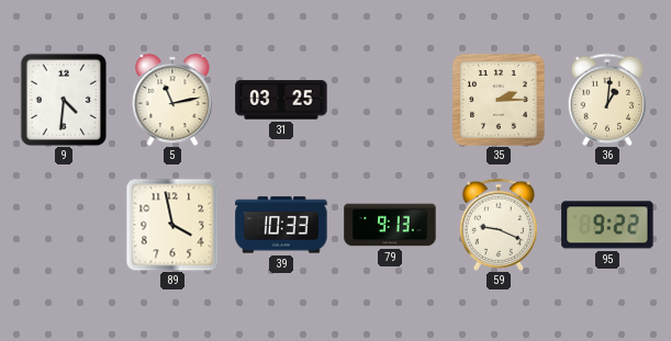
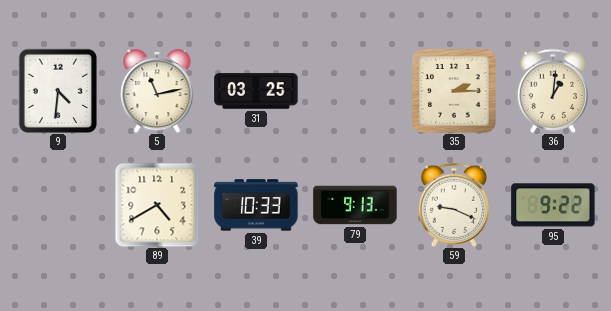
89: 3:58 -> 4:40 (157, 205)
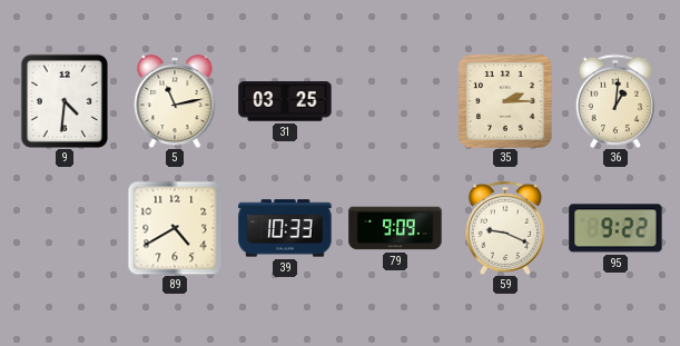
79: 9:13 -> 9:09 (395, 228)
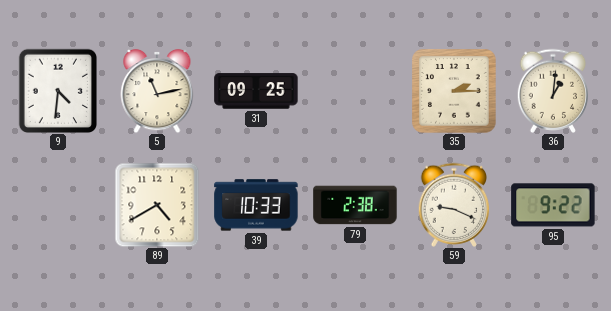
31: 03:25 -> 09:25 (256, 91)
79: 9:09 -> 2:38 (355, 205)
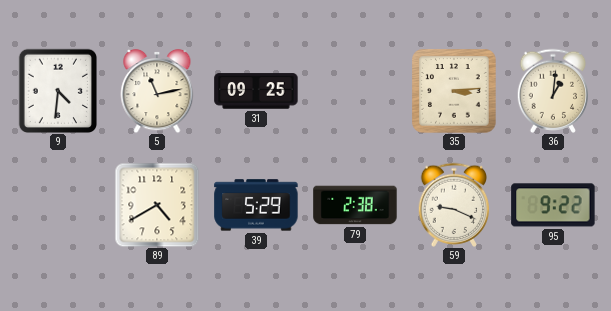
35: 2:15 -> 3:14 (454, 91)
39: 10:33 -> 5:29 (256, 205)
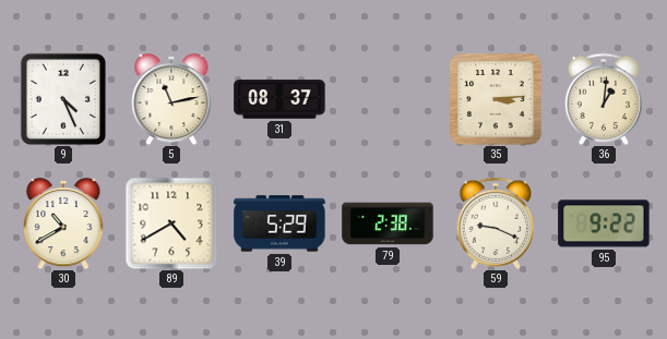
9: 4:31 -> 4:26 (62, 98)
31: 09:25 -> 08:37 (279, 99)
30: none -> 10:40 (63, 223)
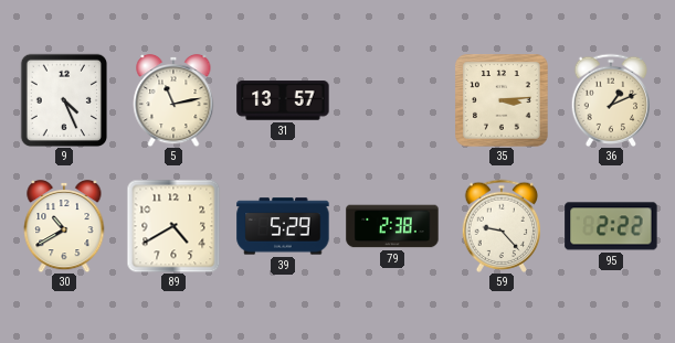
31: 08:37 -> 13:57 (283, 100)
36: 1:01 -> 1:11 (611, 100)
59: 9:19 -> 9:23 (502, 226)
95: 9:22 -> 2:22 (611, 226)
